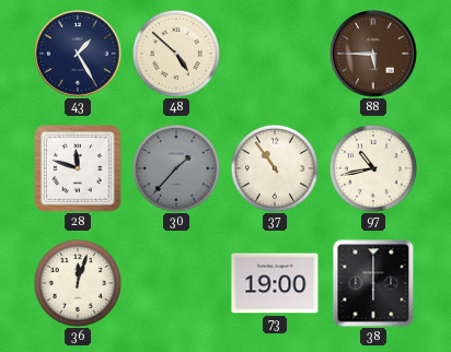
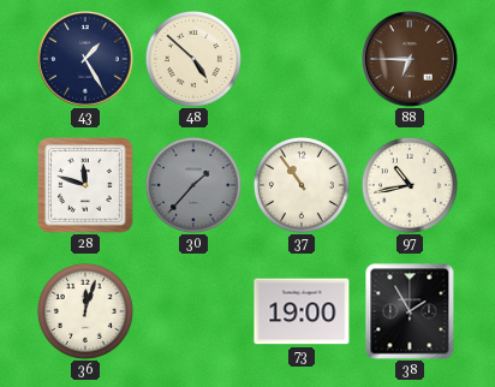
88: 5:45 -> 6:45 (410, 59)
38: 6:00 -> 1:55 (410, 311)
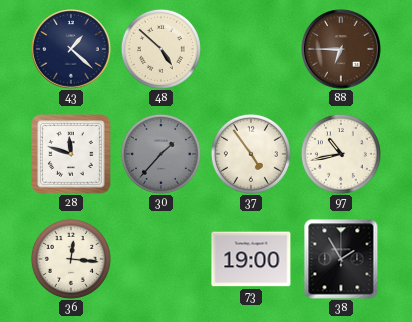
43: 1:25 -> 1:22 (71, 49)
37: 10:54 -> 4:54 (251, 154)
36: 12:03 -> 12:16 (71, 259)
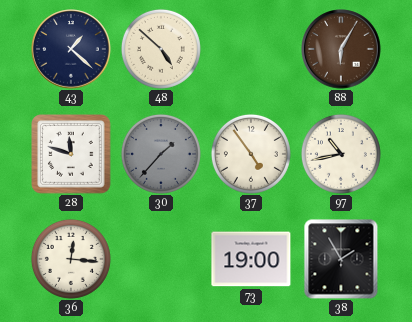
88: 6:45 -> 6:05 (341, 49)
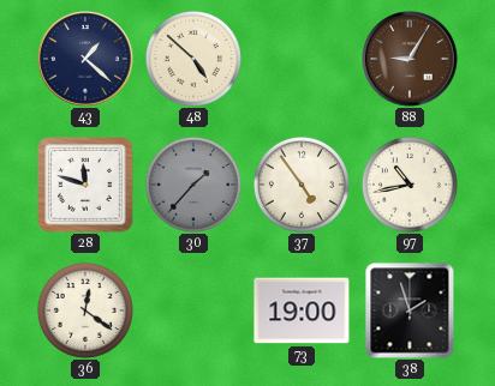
88: 6:05 -> 9:05 (410, 59)
36: 12:16 -> 12:21 (85, 310)
38: 1:55 -> 1:57 (410, 310)
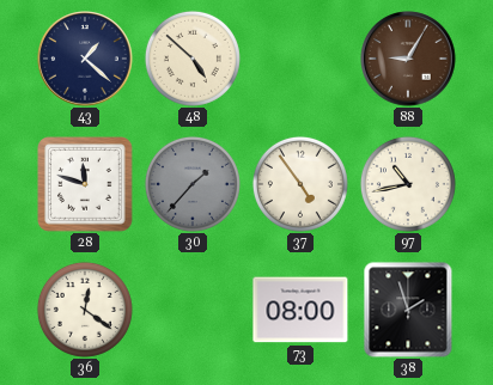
73: 19:00 -> 08:00 (300, 310)
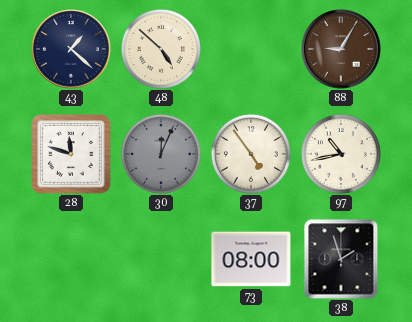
30: 1:37 -> 12:04 (161, 154)
36: 12:21 -> none (85, 310)
